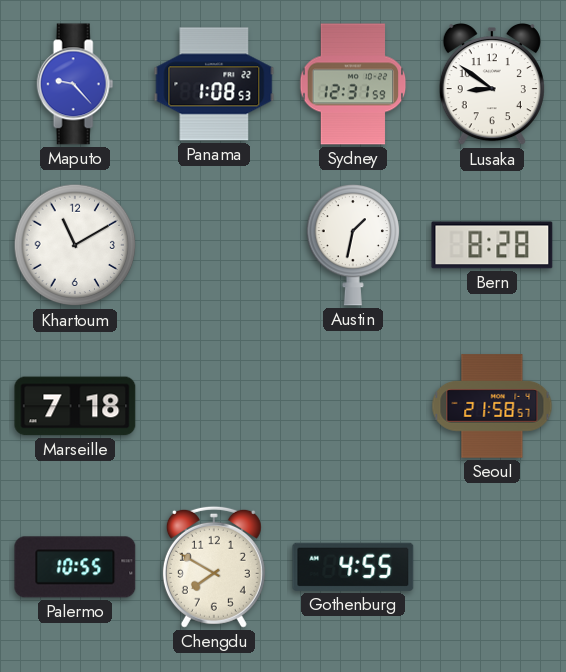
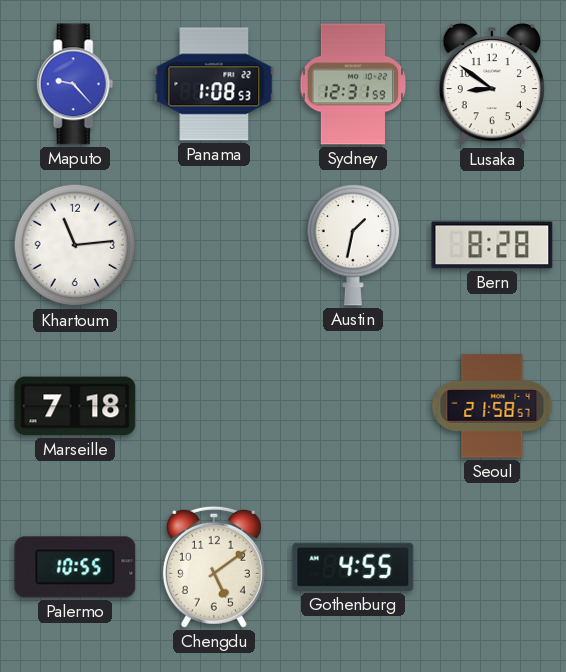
Khartoum: 11:10 -> 11:14 (75, 245)
Chengdu: 7:50 -> 5:09 (214, 567)
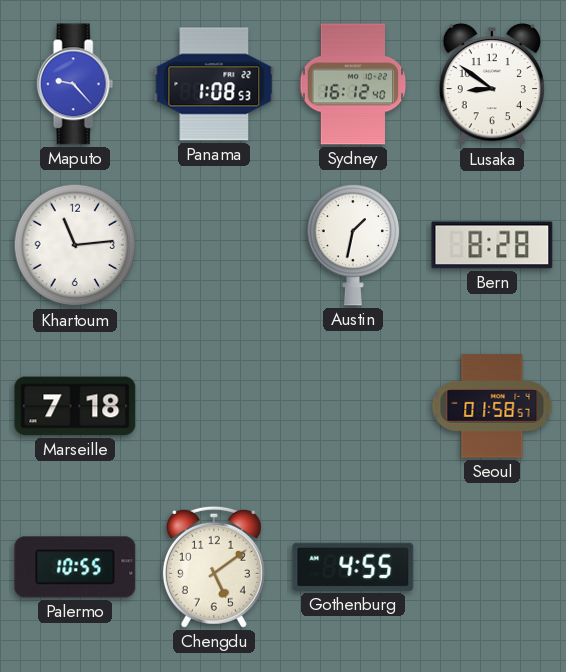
Sydney: 12:31 -> 16:12 (353, 84)
Seoul: 21:58 -> 01:58 (492, 406)
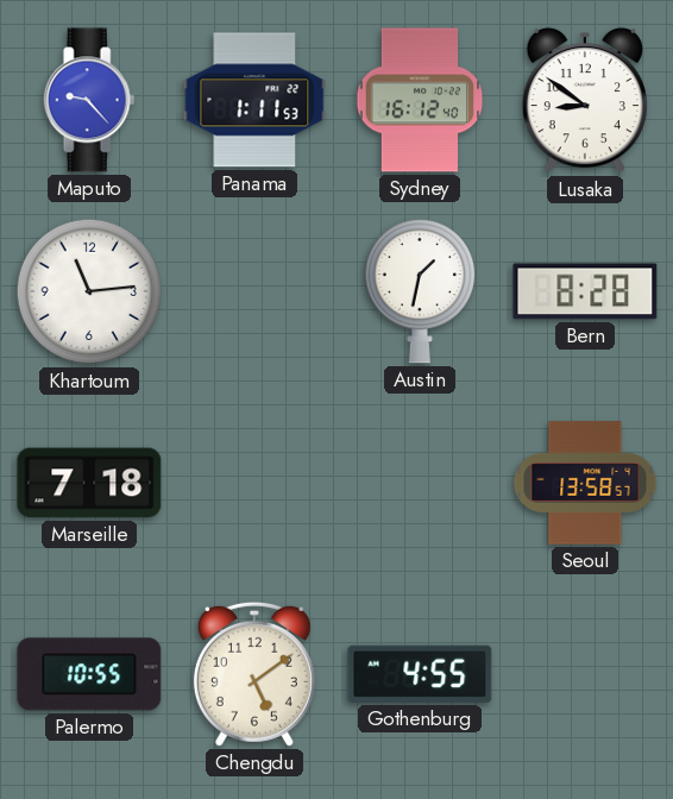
Panama: 1:08 -> 1:11 (254, 100)
Seoul: 01:58 -> 13:58 (585, 483)
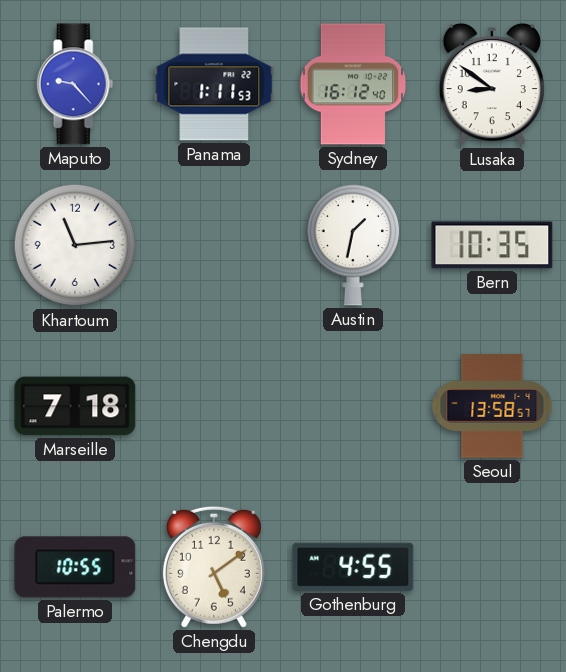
Bern: 8:28 -> 10:35 (492, 245)
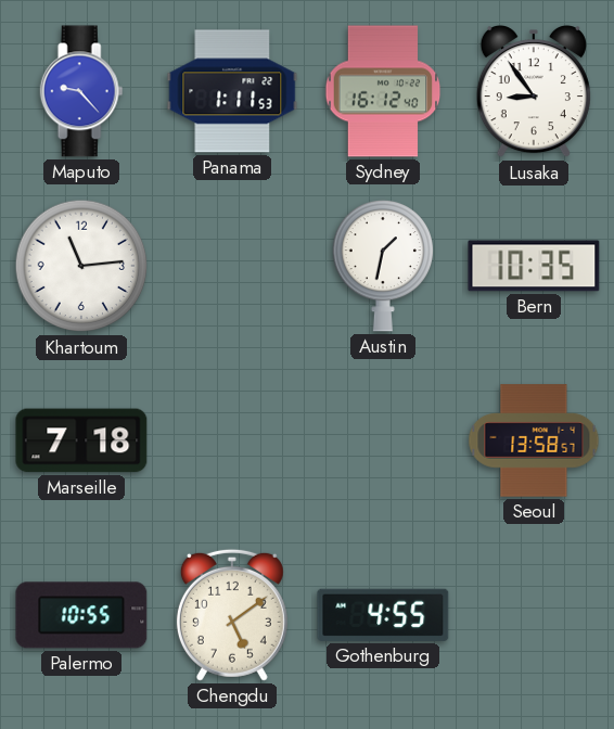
Lusaka: 8:51 -> 8:54 (534, 91)
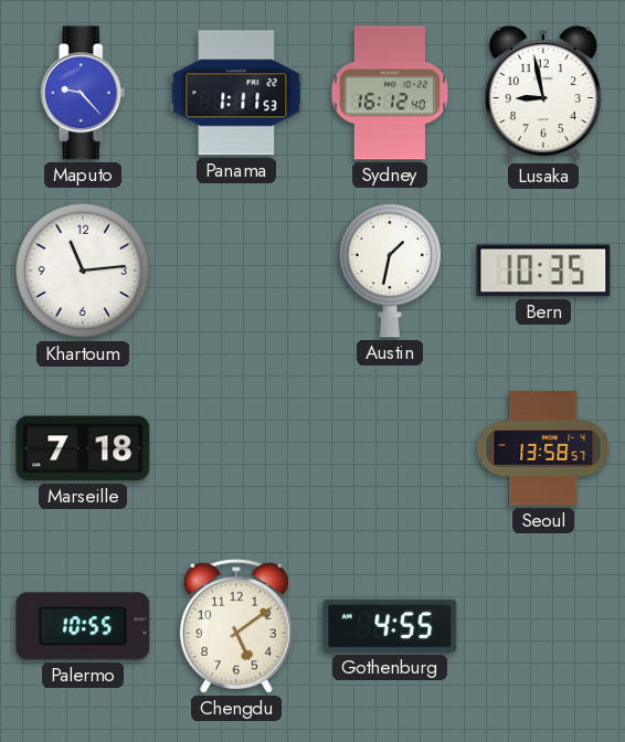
Lusaka: 8:54 -> 8:58 (543, 93)
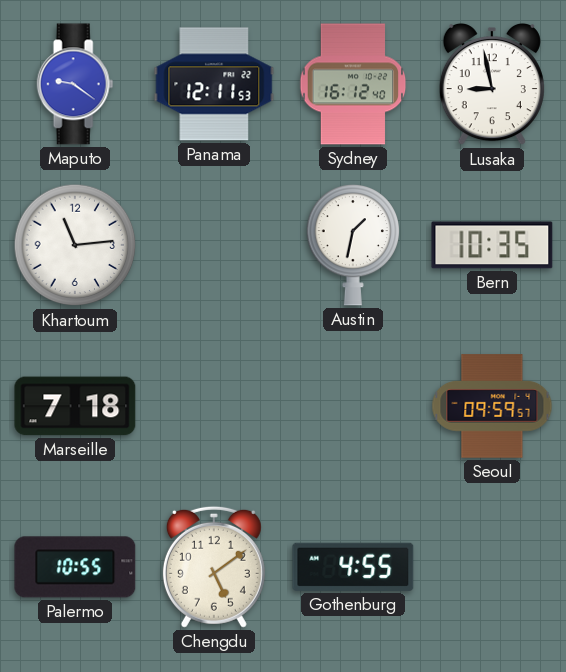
Maputo: 9:23 -> 9:21 (75, 84)
Panama: 1:11 -> 12:11 (214, 84)
Seoul: 13:58 -> 09:59 (492, 406)
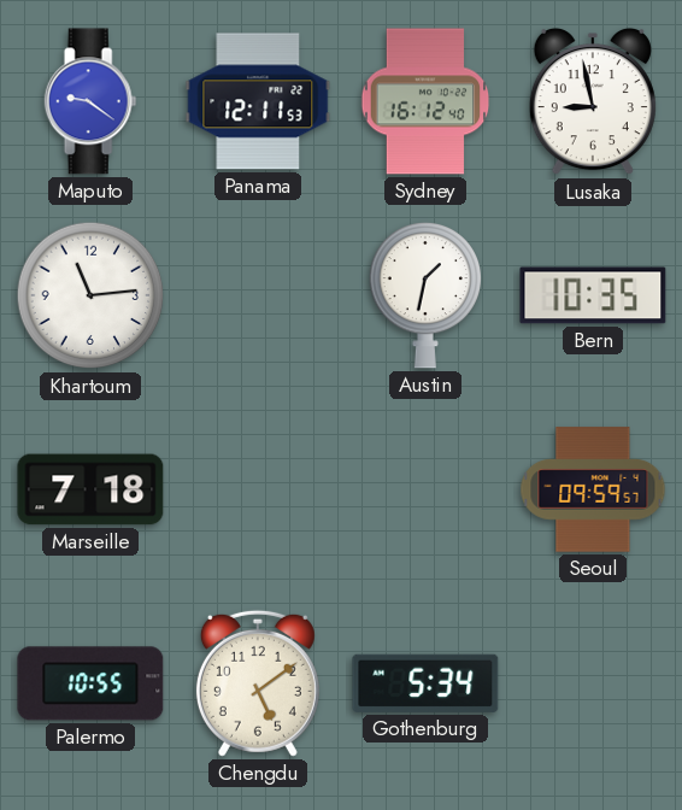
Gothenburg: 4:55 -> 5:34 (425, 683)
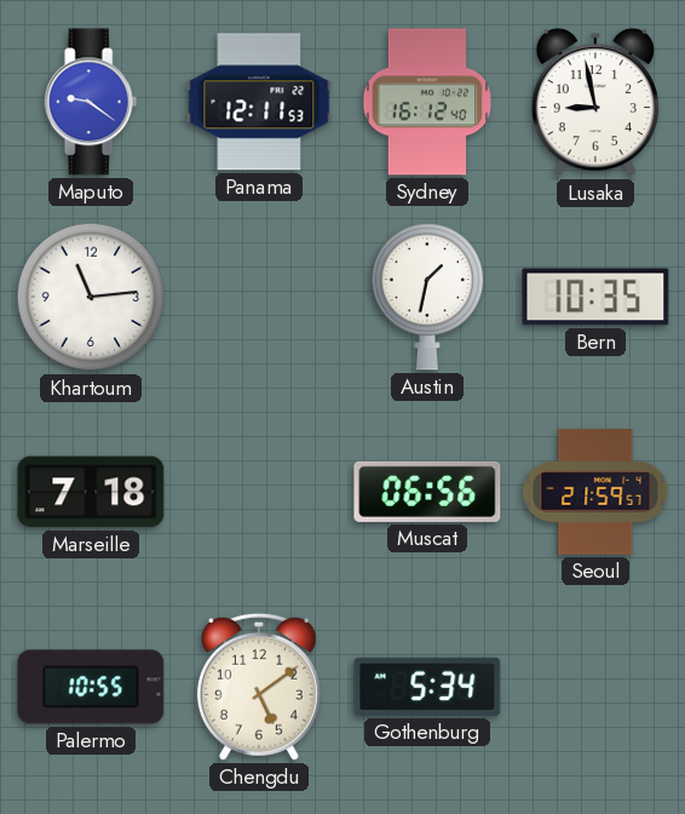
Muscat: none -> 06:56 (427, 492)
Seoul: 09:59 -> 21:59 (595, 492)
